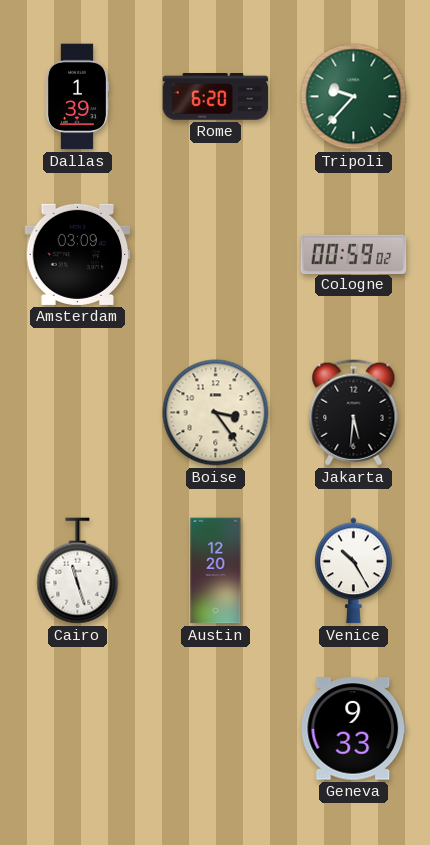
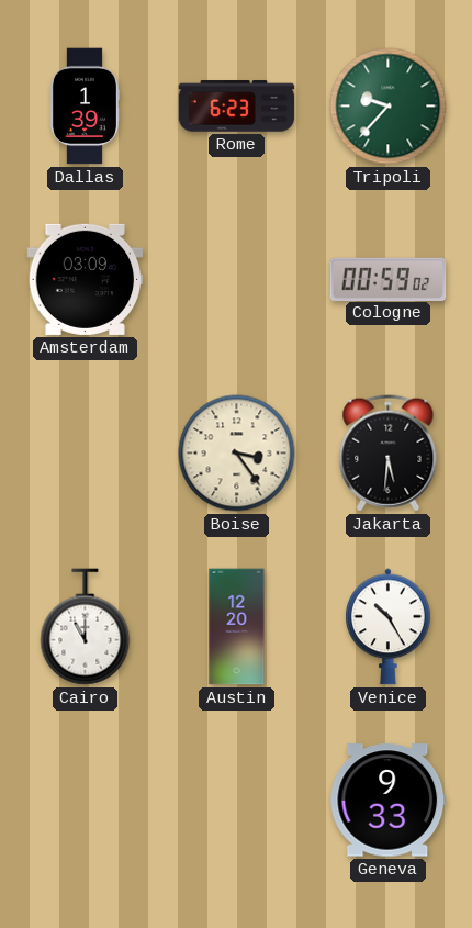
Rome: 6:20 -> 6:23 (237, 107)
Cairo: 11:27 -> 11:00 (86, 627)
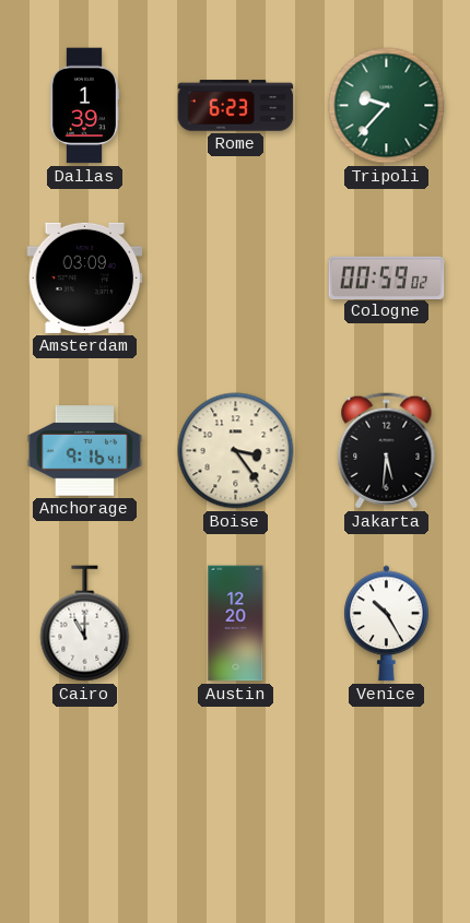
Anchorage: none -> 9:16 (85, 451)
Geneva: 9:33 -> none (389, 801)
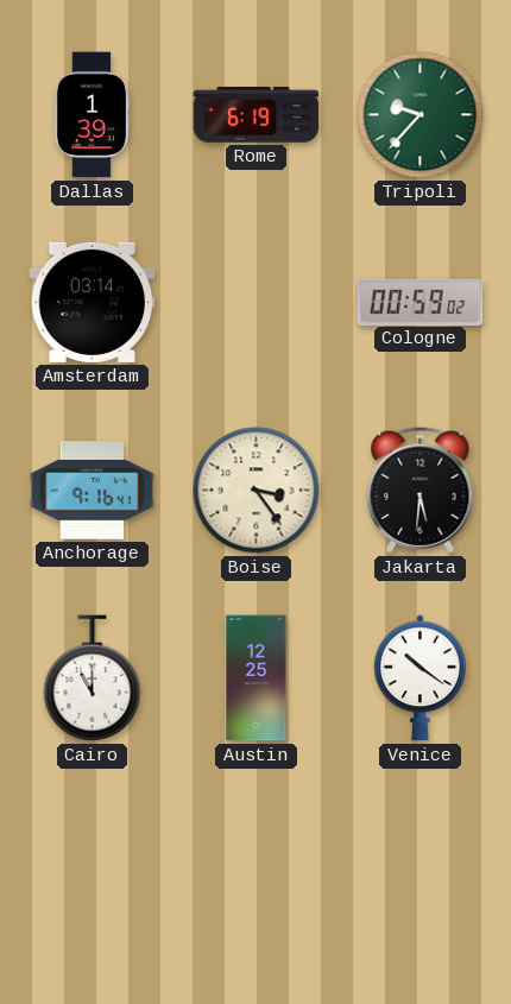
Rome: 6:23 -> 6:19 (257, 115)
Amsterdam: 03:09 -> 03:14 (93, 302)
Austin: 12:20 -> 12:25 (257, 678)
Venice: 10:25 -> 10:21 (421, 678)
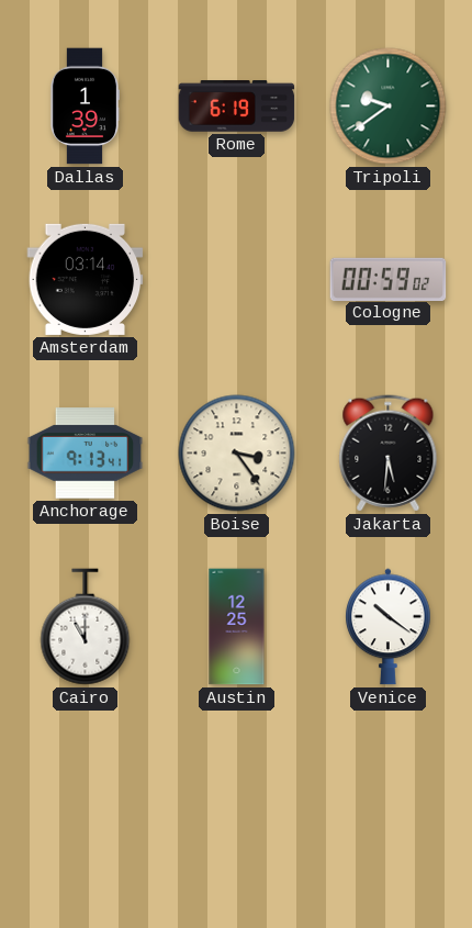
Tripoli: 9:37 -> 9:39 (389, 107)
Anchorage: 9:16 -> 9:13 (86, 454)
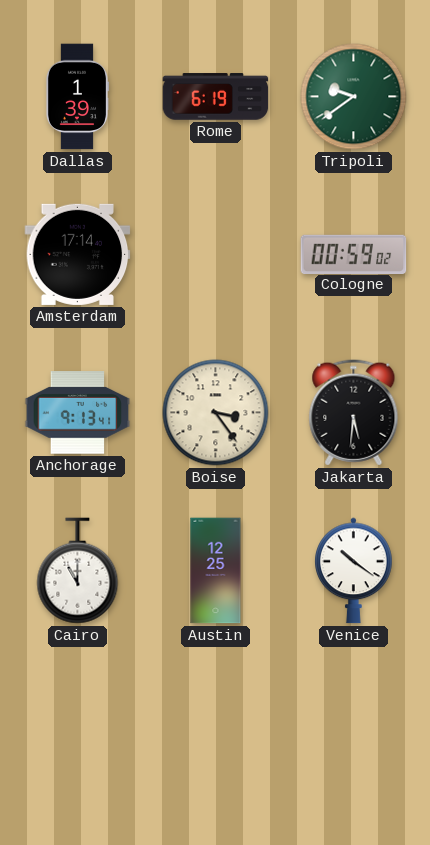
Amsterdam: 03:14 -> 17:14 (78, 254)
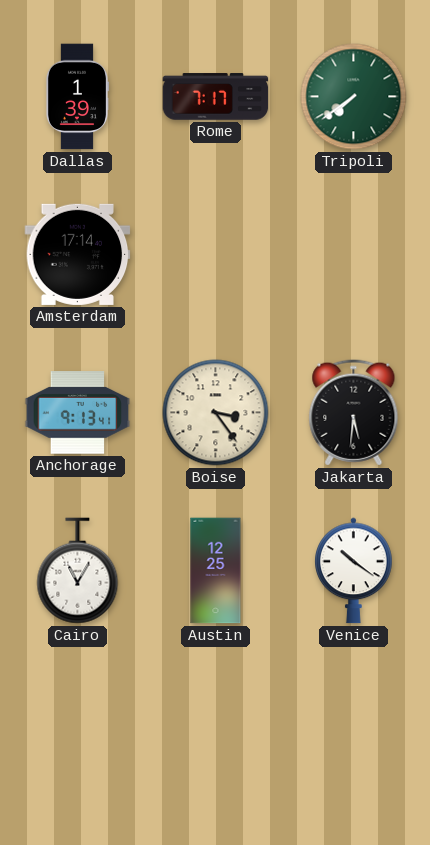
Rome: 6:19 -> 7:17 (216, 97)
Tripoli: 9:39 -> 7:39 (354, 97)
Cologne: 00:59 -> none (354, 254)
Cairo: 11:00 -> 11:05 (78, 571)
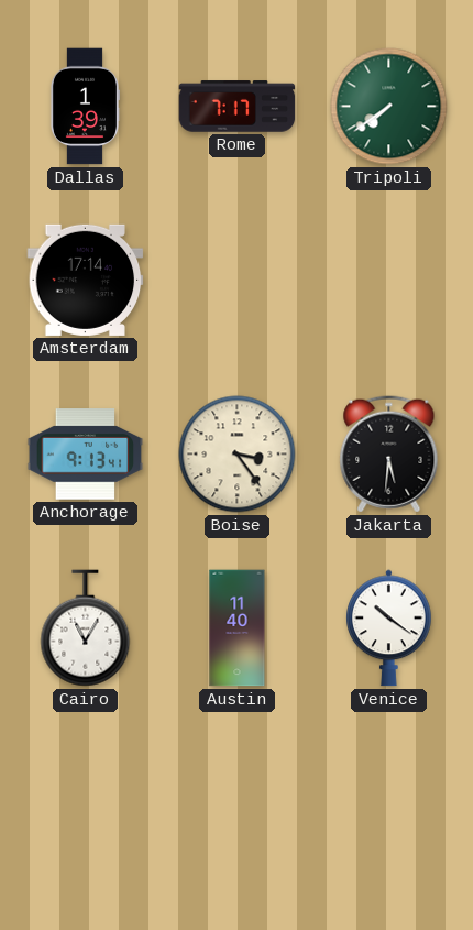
Austin: 12:25 -> 11:40 (238, 628)
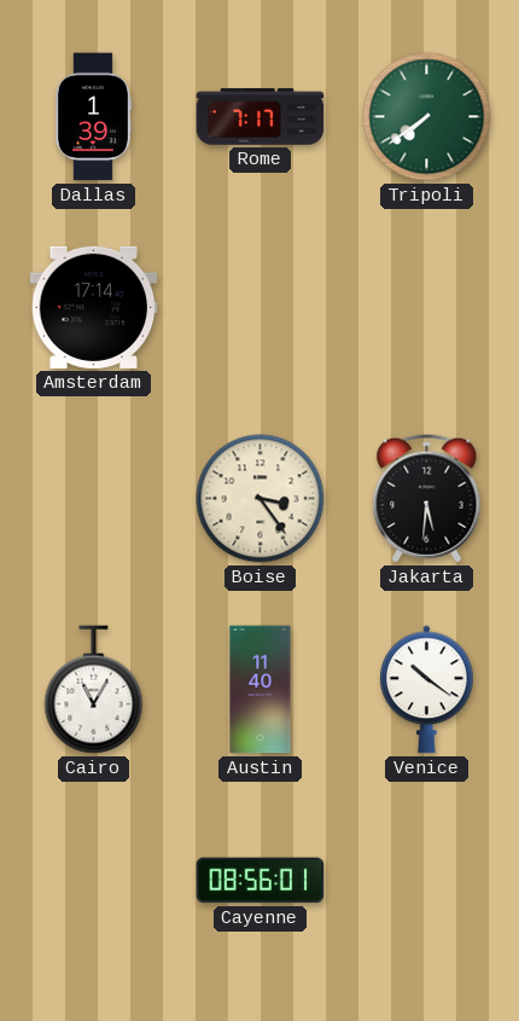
Anchorage: 9:13 -> none (86, 455)
Cayenne: none -> 08:56 (261, 881)
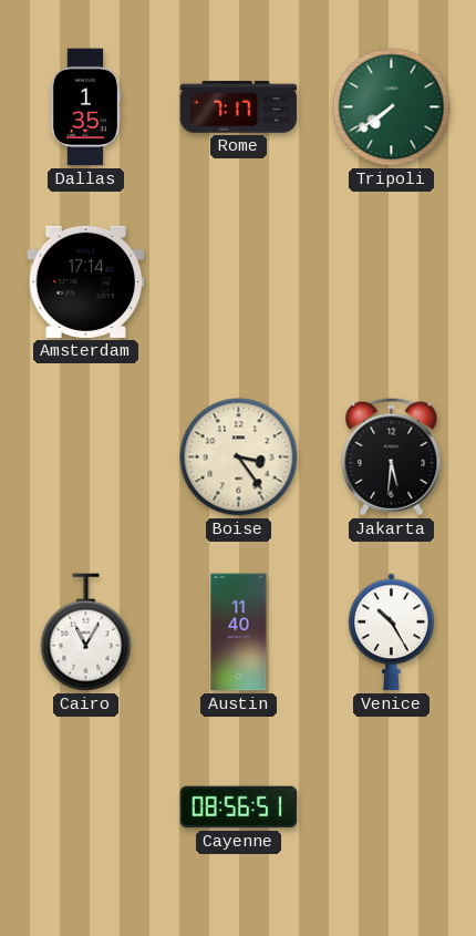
Dallas: 1:39 -> 1:35 (84, 107)
Venice: 10:21 -> 10:25 (392, 632)
Cayenne: 08:56:01 -> 08:56:51 (239, 808)
